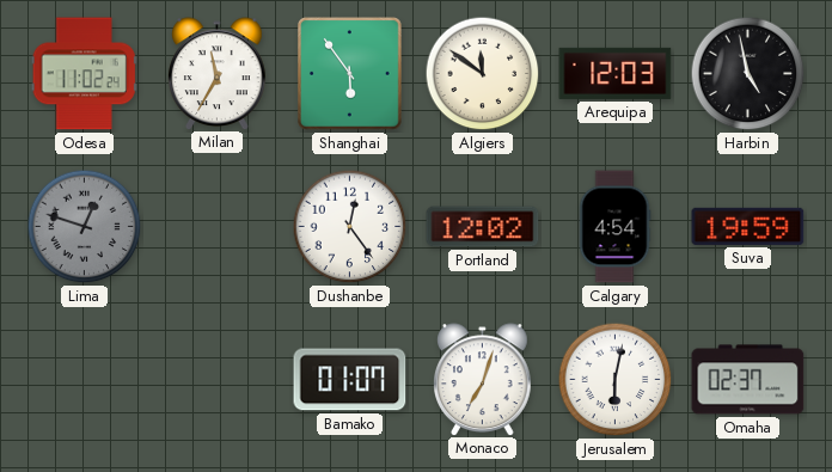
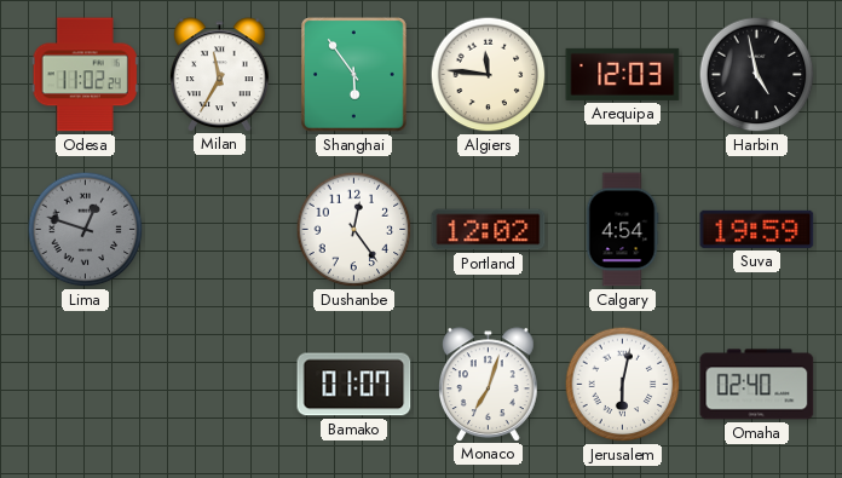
Algiers: 11:51 -> 11:46 (489, 75)
Omaha: 02:37 -> 02:40 (757, 385)
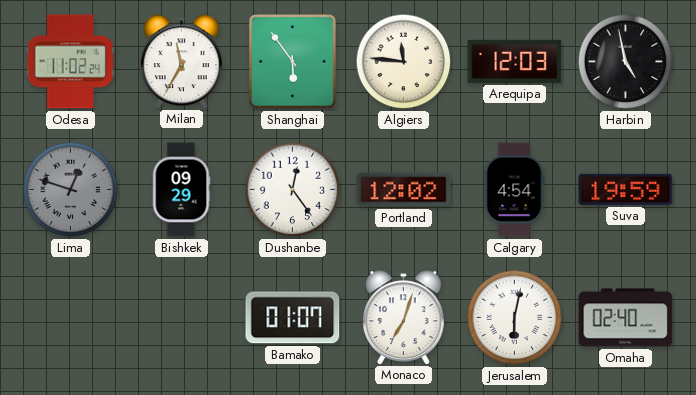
Bishkek: none -> 09:29 (181, 190)
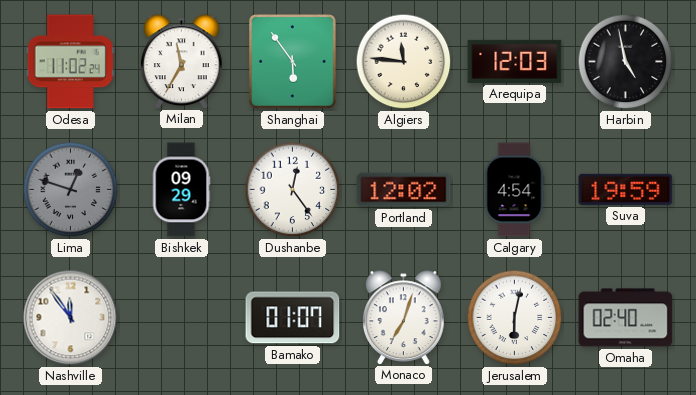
Nashville: none -> 11:54 (71, 318)
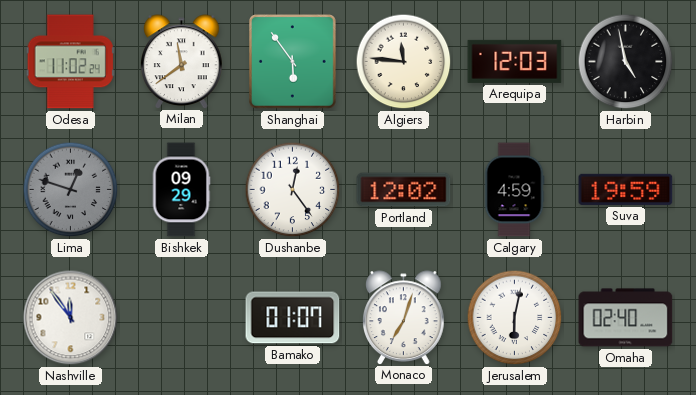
Milan: 11:35 -> 11:39 (182, 61)
Calgary: 4:54 -> 4:59 (514, 190)
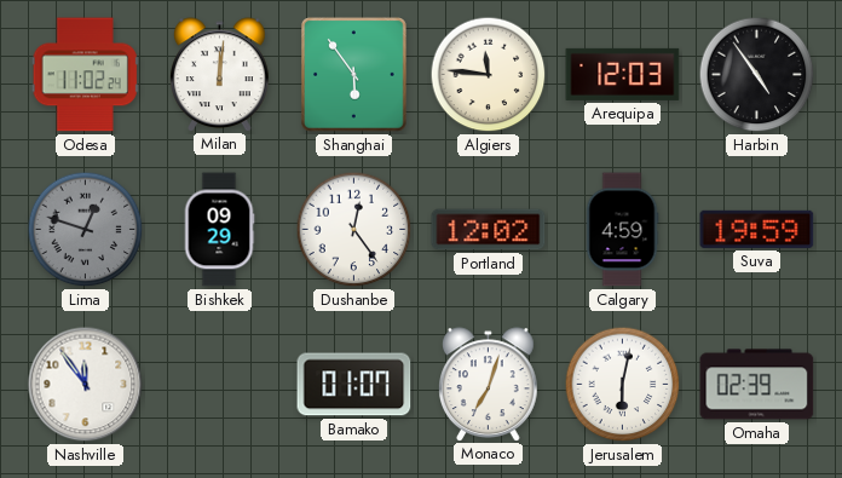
Milan: 11:39 -> 12:01 (220, 74)
Harbin: 4:58 -> 4:54 (757, 75)
Omaha: 02:40 -> 02:39 (757, 385)
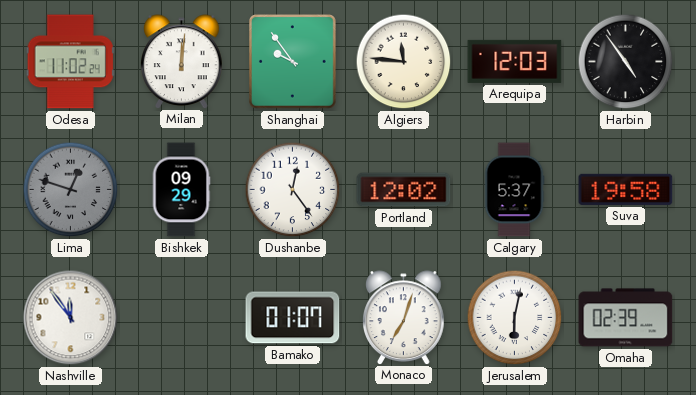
Shanghai: 5:54 -> 9:54 (293, 62)
Calgary: 4:59 -> 5:37 (514, 190)
Suva: 19:59 -> 19:58 (626, 189)
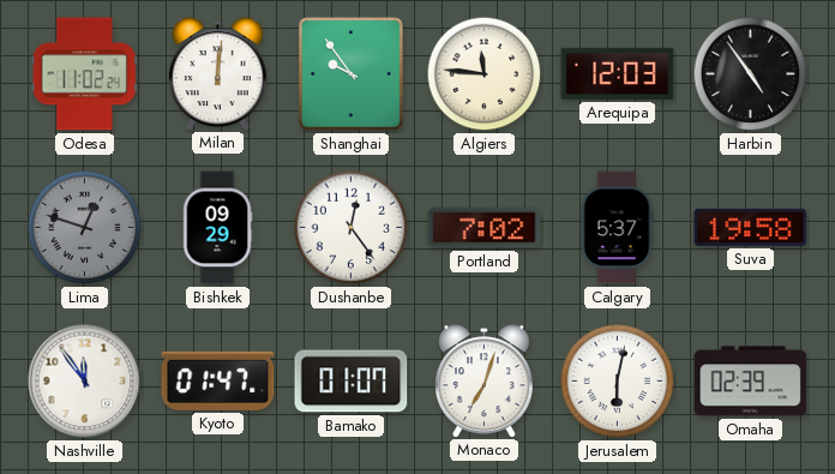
Portland: 12:02 -> 7:02 (485, 228)
Kyoto: none -> 01:47 (218, 380)
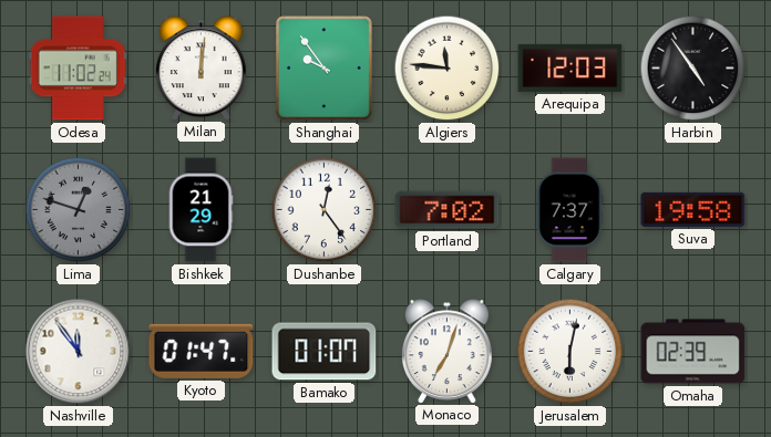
Bishkek: 09:29 -> 21:29 (201, 210)
Calgary: 5:37 -> 7:37 (569, 210)
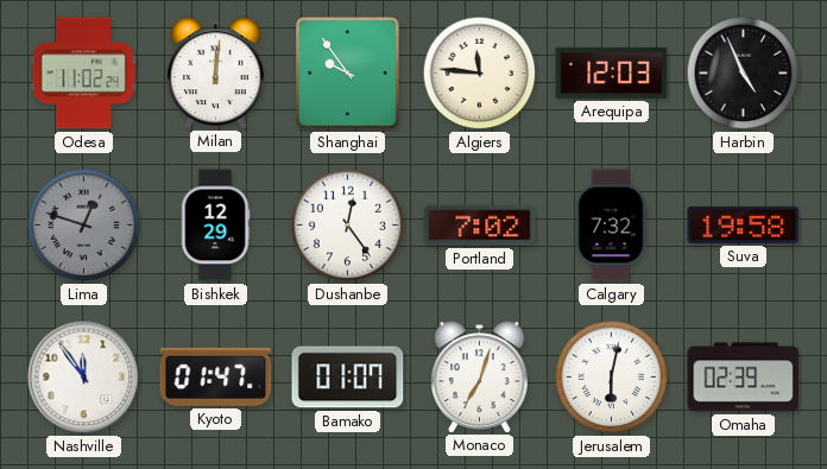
Harbin: 4:54 -> 4:56 (744, 74)
Bishkek: 21:29 -> 12:29 (215, 226)
Calgary: 7:37 -> 7:32 (611, 226)
